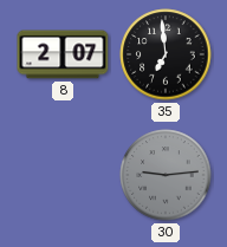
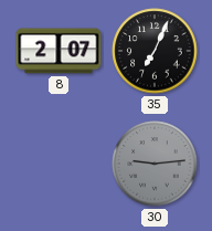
35: 6:59 -> 7:04 (155, 51)
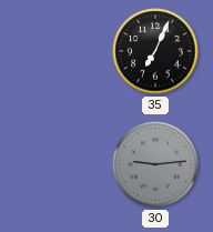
8: 2:07 -> none (59, 51)
